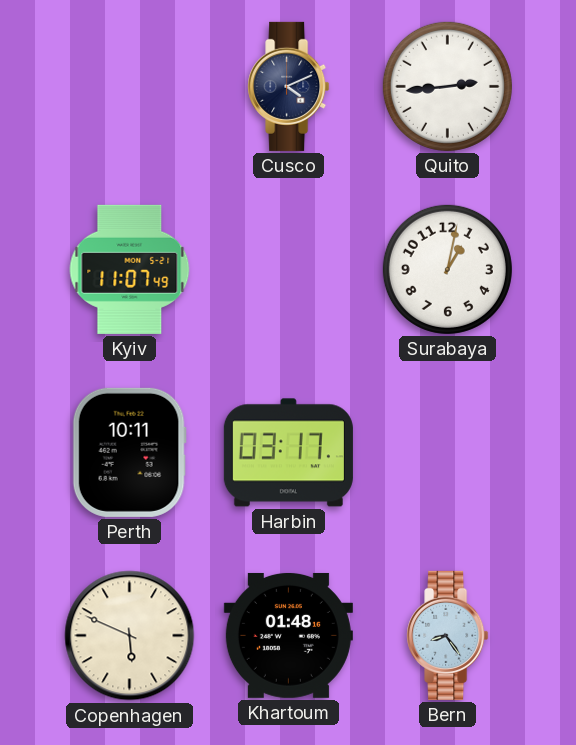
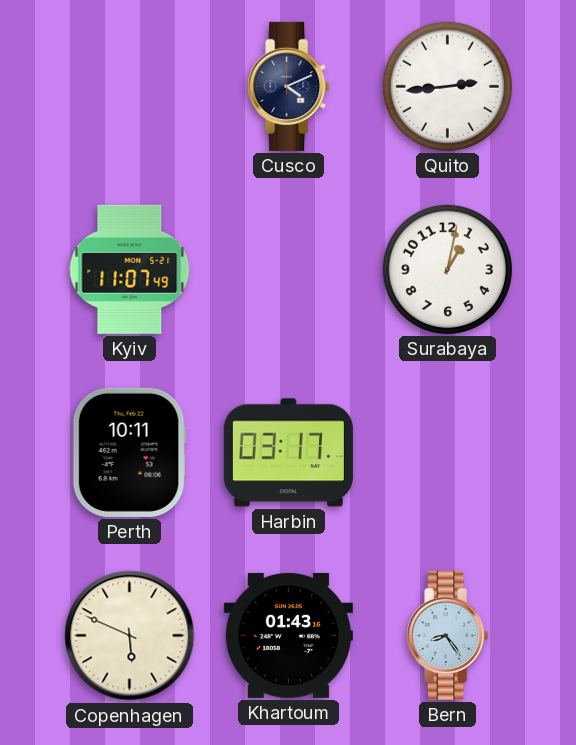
Khartoum: 01:48 -> 01:43 (288, 635)
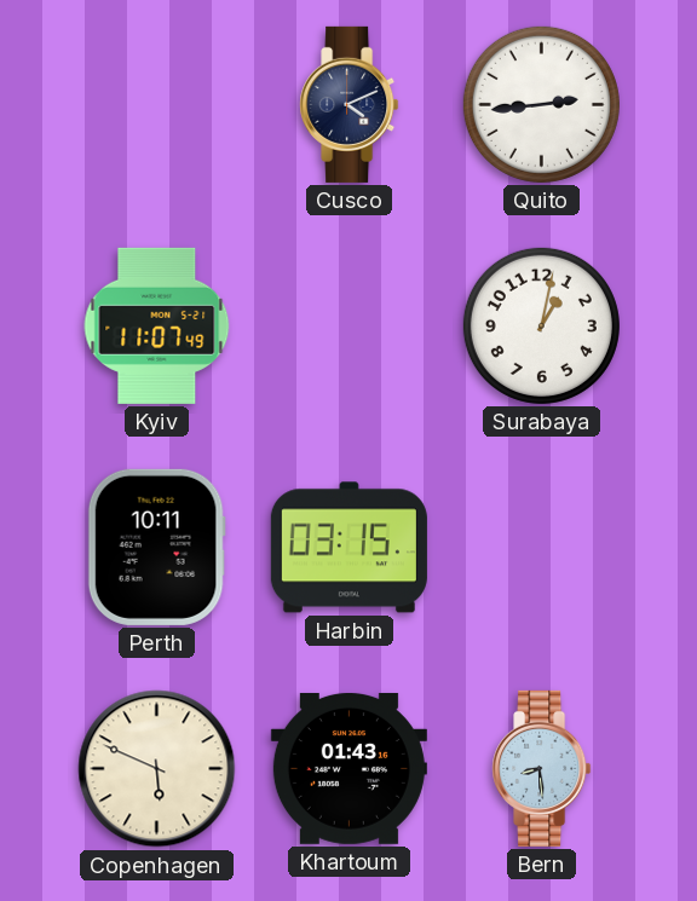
Harbin: 03:17 -> 03:15 (348, 548)
Bern: 8:24 -> 8:29 (542, 768)
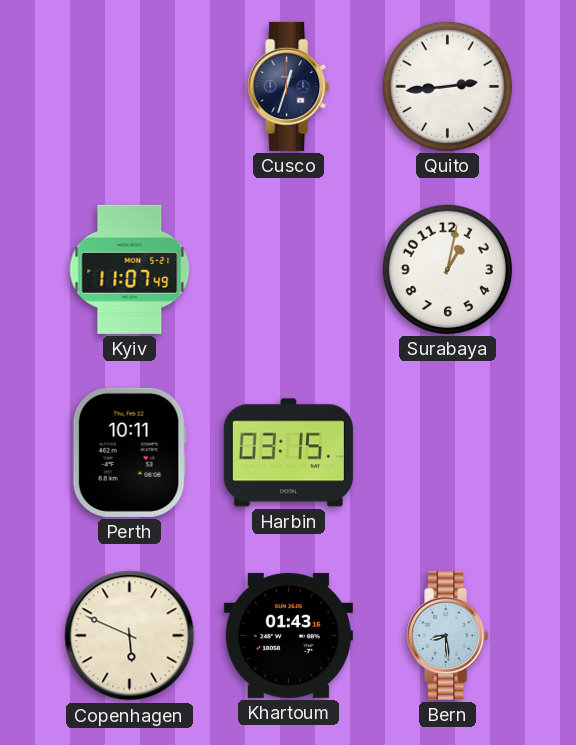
Cusco: 4:11 -> 12:33 (289, 86)
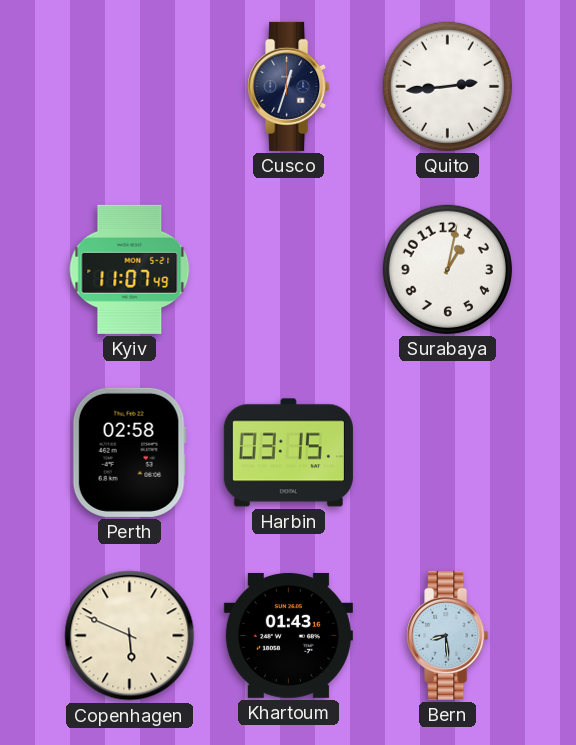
Perth: 10:11 -> 02:58 (129, 452)
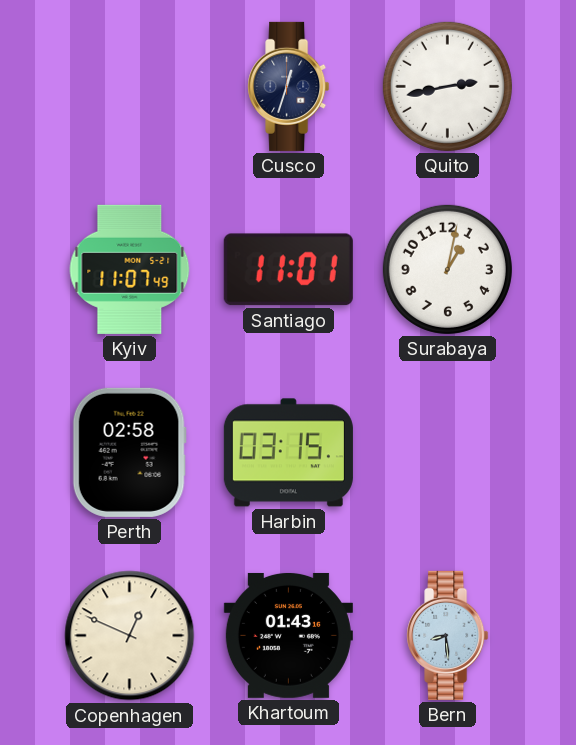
Quito: 2:44 -> 2:43 (447, 86)
Santiago: none -> 11:01 (288, 270)
Copenhagen: 5:49 -> 12:49 (130, 636)
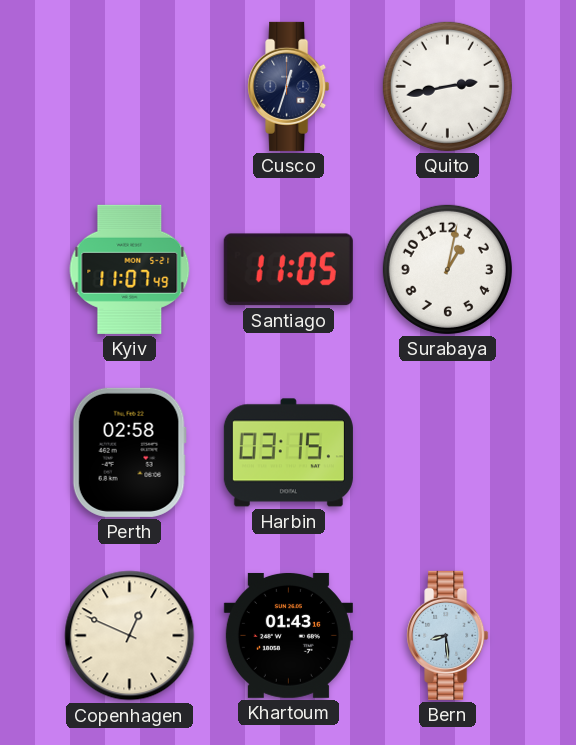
Santiago: 11:01 -> 11:05 (288, 270)
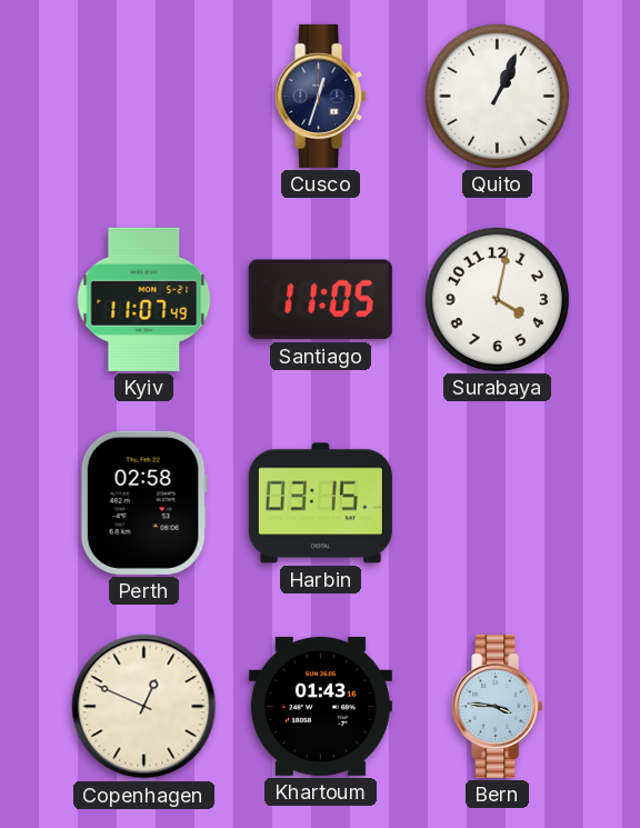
Quito: 2:43 -> 1:04 (497, 96)
Surabaya: 1:02 -> 4:02 (497, 299)
Bern: 8:29 -> 3:46 (498, 706)
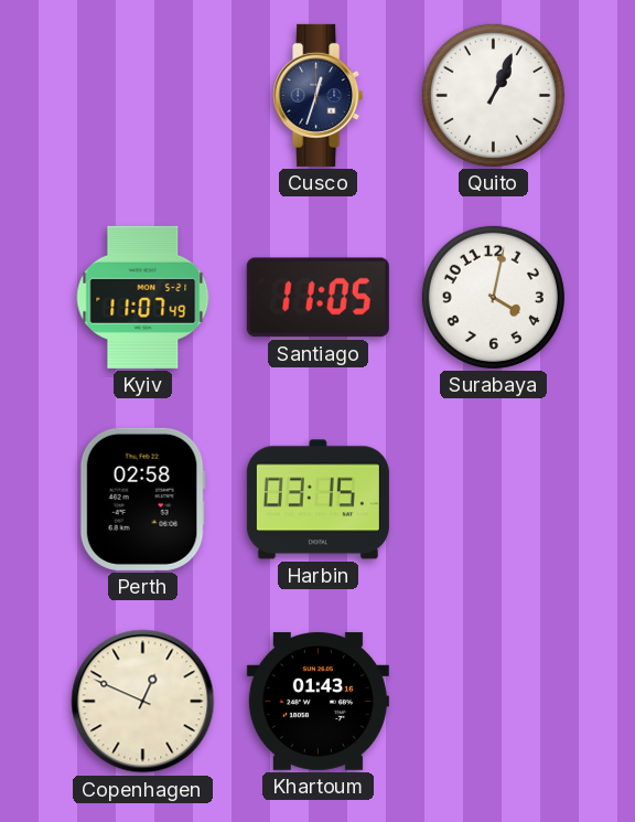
Bern: 3:46 -> none (498, 706)
